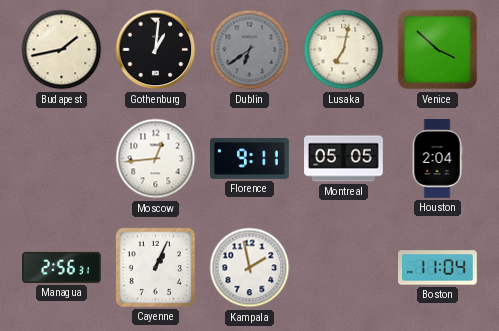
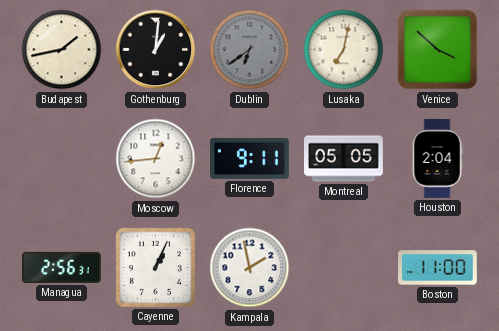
Boston: 11:04 -> 11:00 (438, 268)
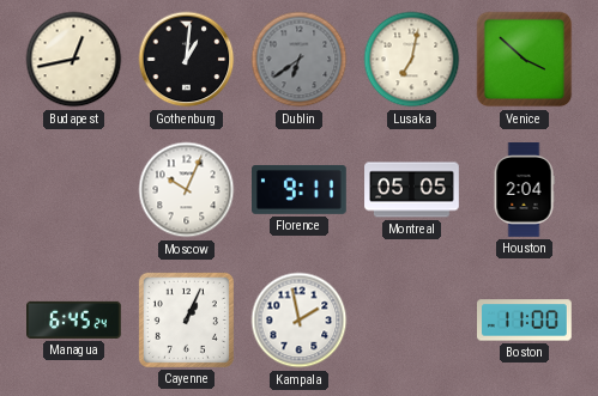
Budapest: 1:43 -> 12:43 (74, 60)
Moscow: 12:44 -> 10:04 (187, 190)
Managua: 2:56 -> 6:45 (74, 319)
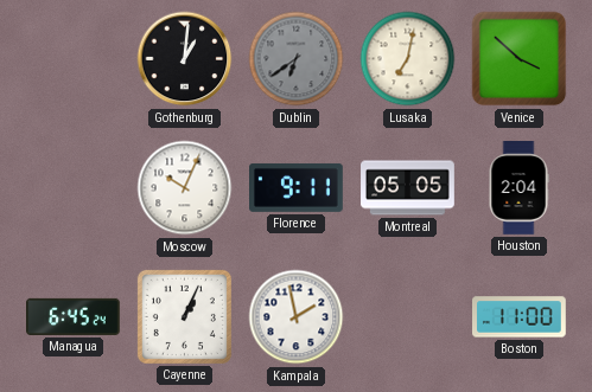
Budapest: 12:43 -> none (74, 60)
